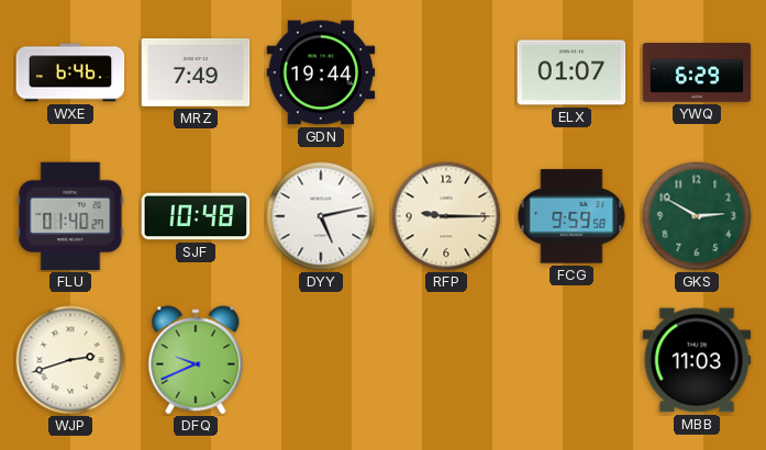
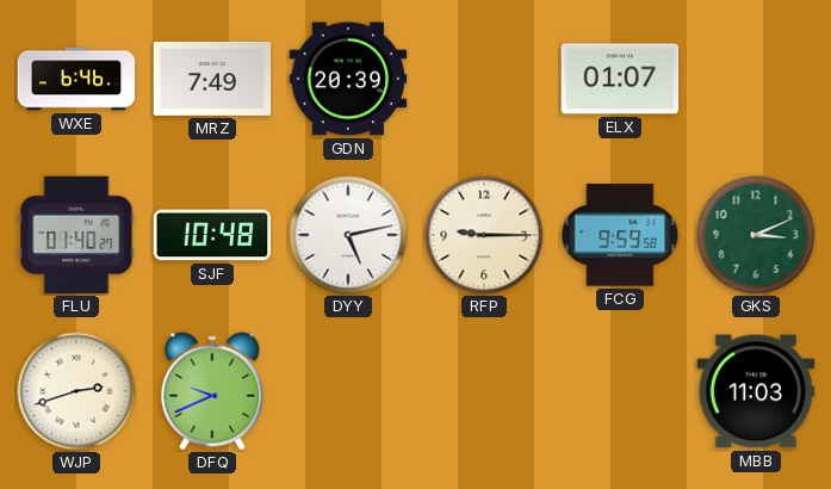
GDN: 19:44 -> 20:39 (348, 79)
YWQ: 6:29 -> none (697, 72)
GKS: 2:50 -> 3:11 (756, 235)
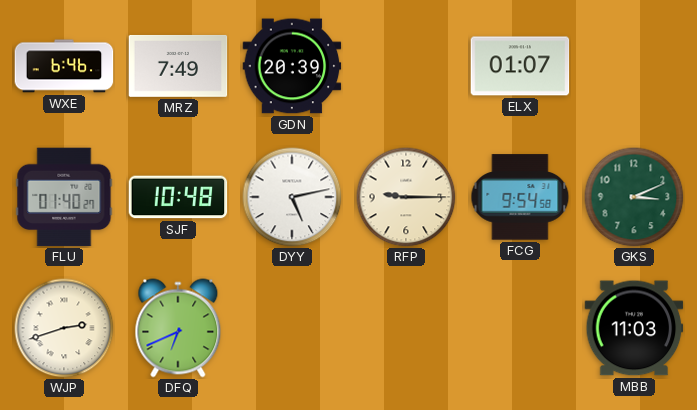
FCG: 9:59 -> 9:54 (520, 197)
DFQ: 9:41 -> 6:41 (178, 328)
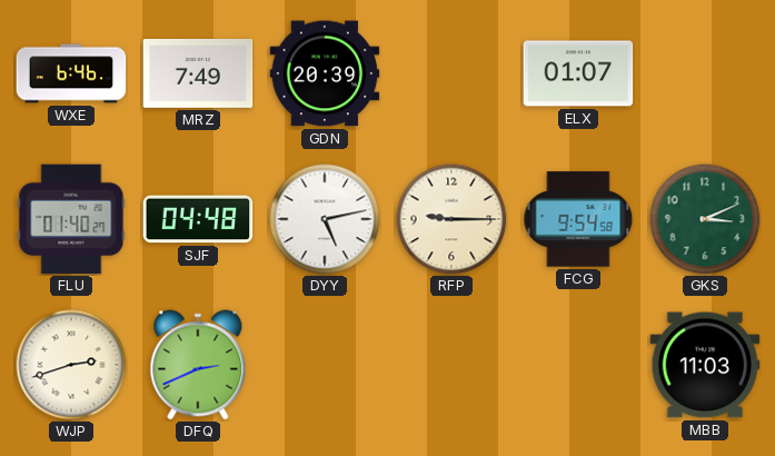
SJF: 10:48 -> 04:48 (198, 219)
DFQ: 6:41 -> 2:41 (198, 365)
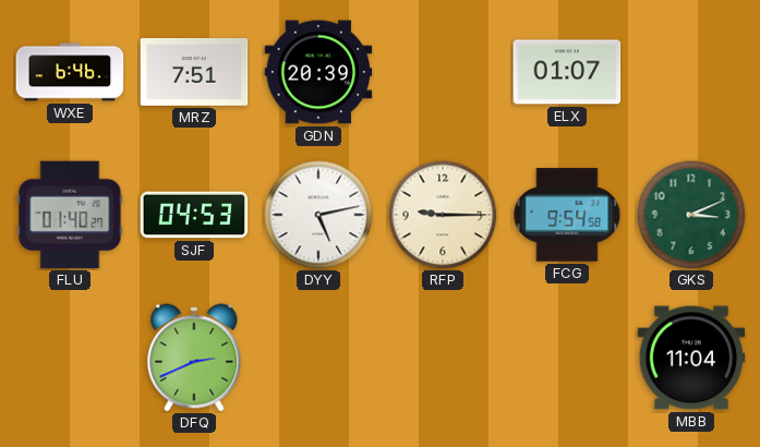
MRZ: 7:49 -> 7:51 (194, 72)
SJF: 04:48 -> 04:53 (194, 215)
WJP: 2:42 -> none (71, 365)
MBB: 11:03 -> 11:04 (691, 358)
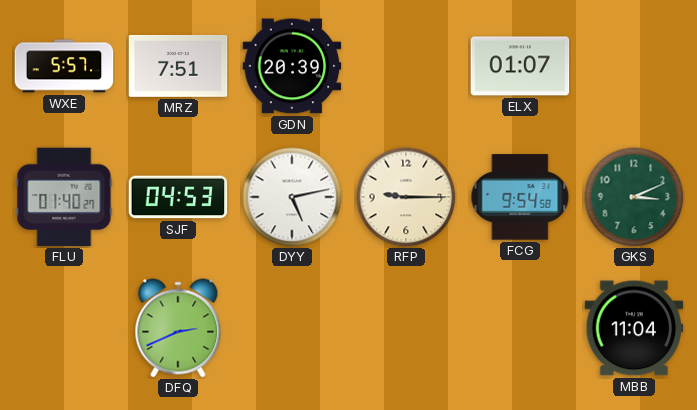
WXE: 6:46 -> 5:57 (64, 66)
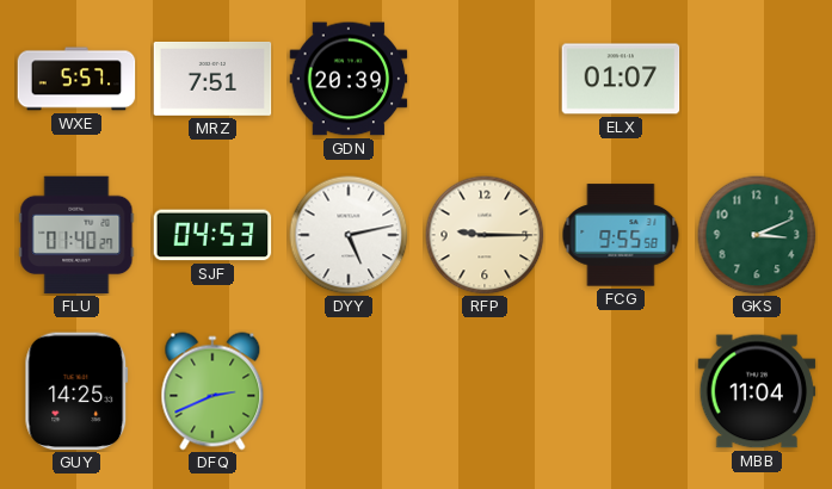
FCG: 9:54 -> 9:55 (621, 235)
GUY: none -> 14:25 (76, 391)
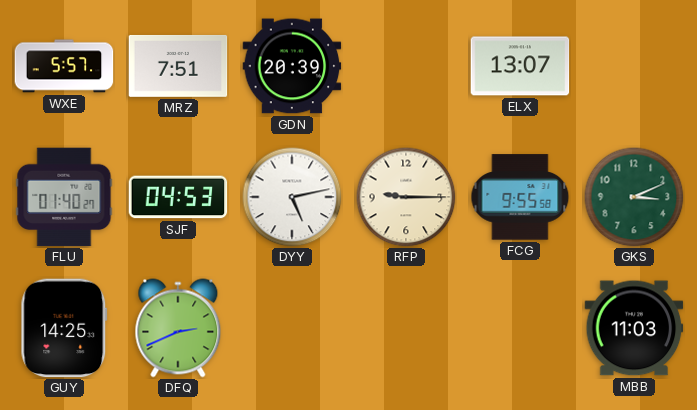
ELX: 01:07 -> 13:07 (520, 66)
MBB: 11:04 -> 11:03 (634, 328)
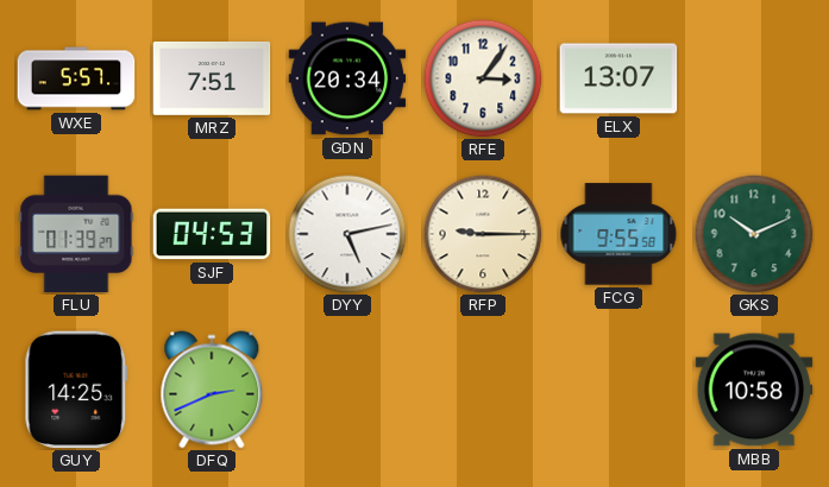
GDN: 20:39 -> 20:34 (347, 78)
RFE: none -> 3:06 (483, 78)
FLU: 01:40 -> 01:39 (76, 234)
GKS: 3:11 -> 10:11 (754, 234)
MBB: 11:03 -> 10:58 (754, 390)
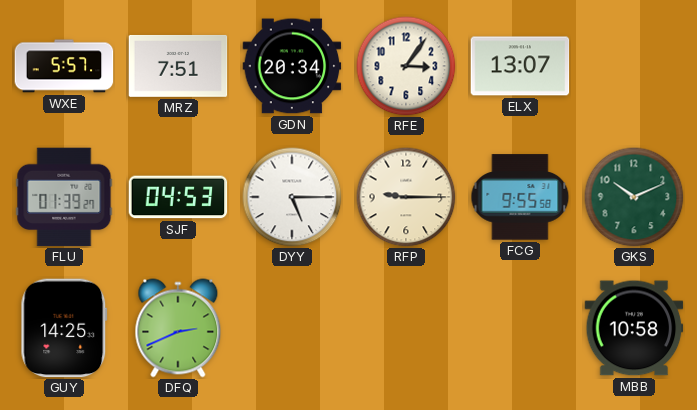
DYY: 5:13 -> 5:15 (292, 197)
